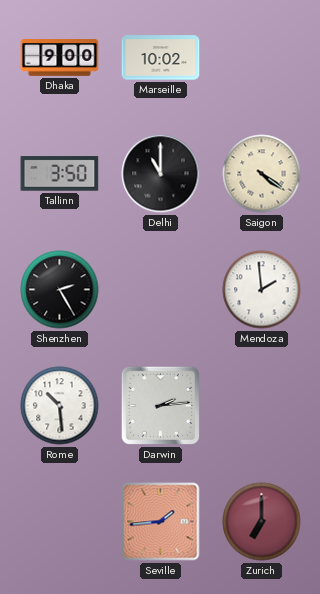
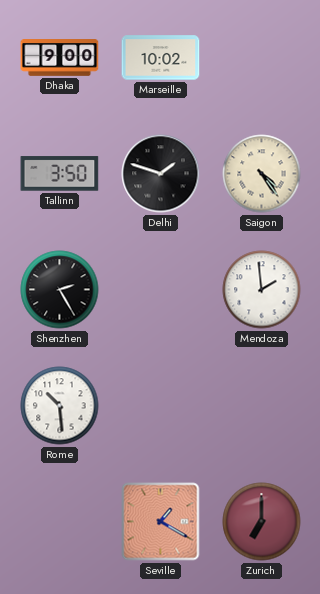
Delhi: 11:00 -> 1:48 (161, 174)
Saigon: 4:21 -> 4:24 (262, 174)
Darwin: 2:14 -> none (160, 405)
Seville: 1:44 -> 1:20 (161, 522)
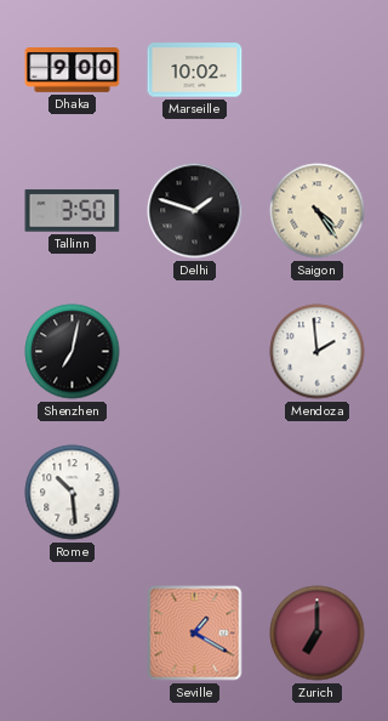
Shenzhen: 2:25 -> 7:02 (73, 352)
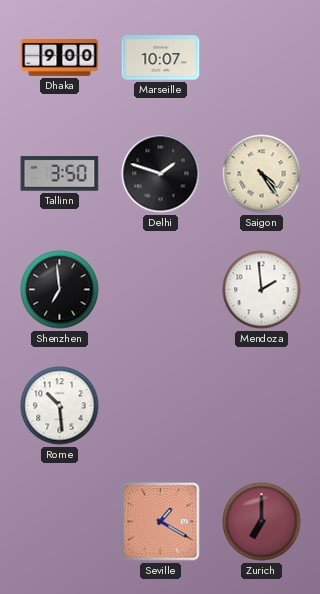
Marseille: 10:02 -> 10:07 (161, 58)
Shenzhen: 7:02 -> 6:59 (60, 290)
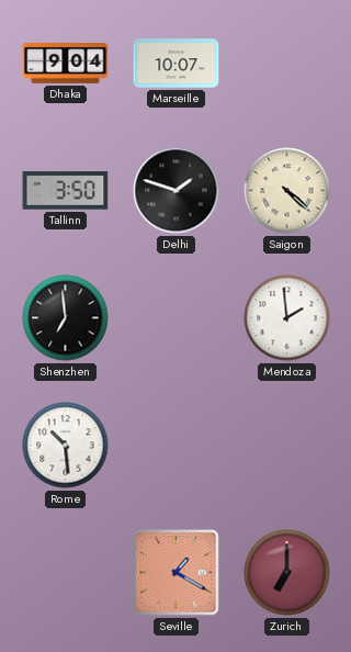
Dhaka: 9:00 -> 9:04 (66, 64)
Saigon: 4:24 -> 4:22 (287, 191)
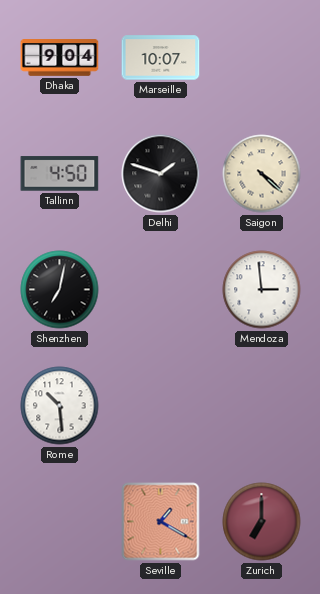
Tallinn: 3:50 -> 4:50 (60, 174)
Shenzhen: 6:59 -> 7:02 (60, 290)
Mendoza: 1:59 -> 2:59 (262, 290)
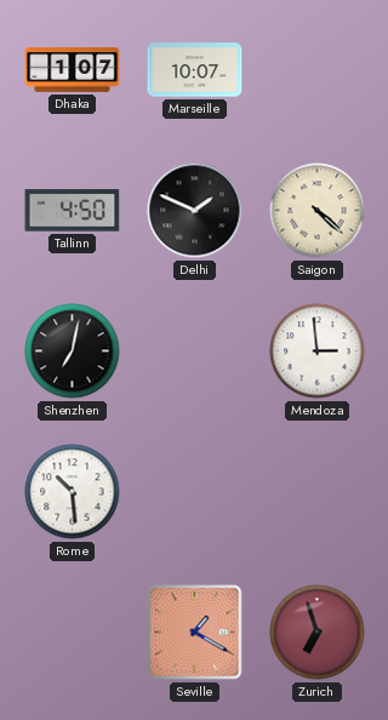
Dhaka: 9:04 -> 1:07 (73, 70)
Delhi: 1:48 -> 1:49 (195, 211)
Zurich: 7:00 -> 6:57 (318, 633)
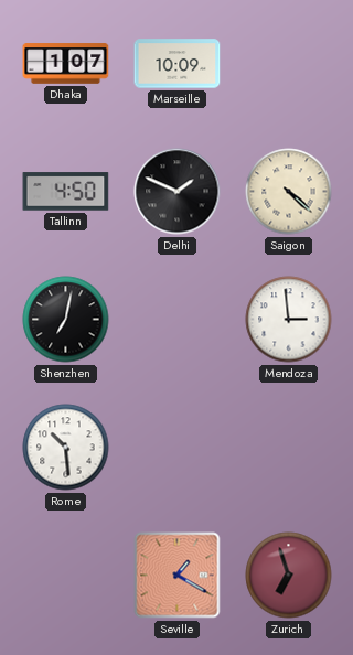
Marseille: 10:07 -> 10:09 (178, 64)
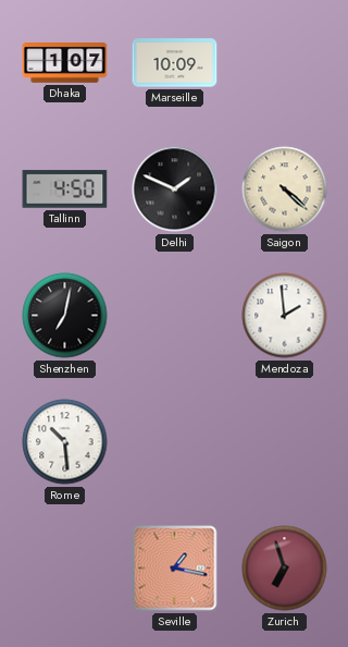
Mendoza: 2:59 -> 1:59 (285, 316)
Seville: 1:20 -> 1:17 (175, 569)
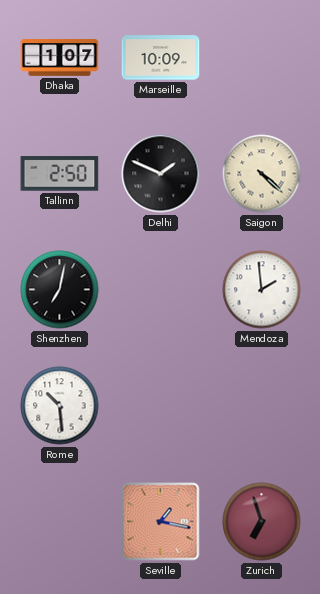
Tallinn: 4:50 -> 2:50 (60, 174)
